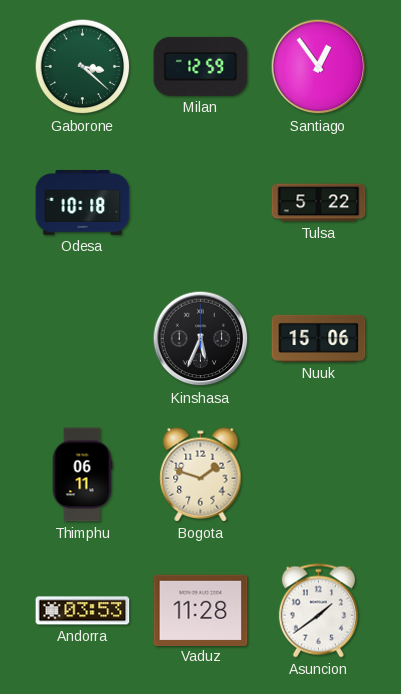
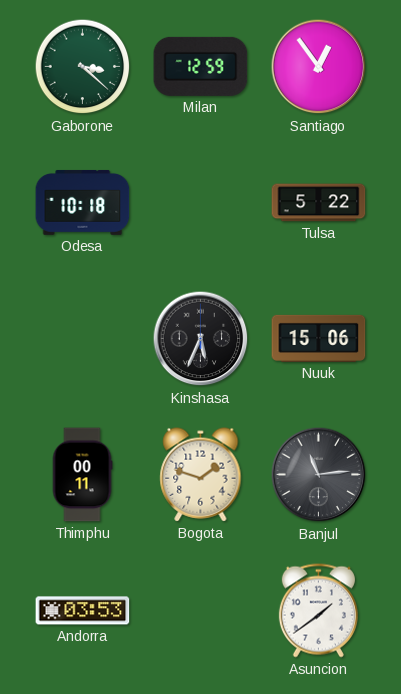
Thimphu: 06:11 -> 00:11 (82, 475)
Banjul: none -> 11:14 (319, 475)
Vaduz: 11:28 -> none (201, 610)
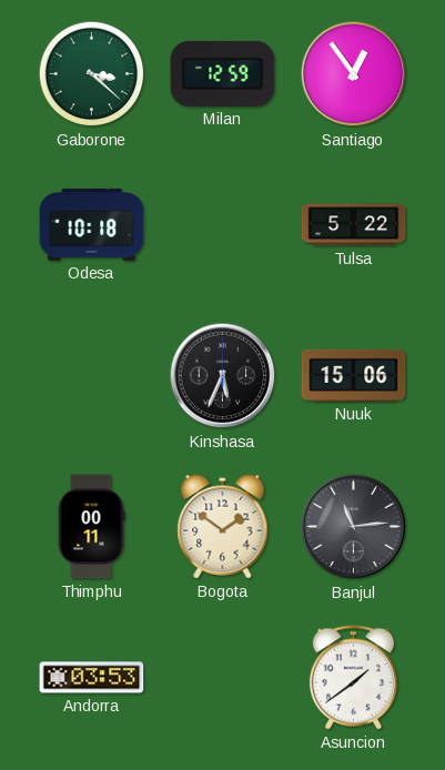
Bogota: 1:48 -> 1:51 (223, 527)
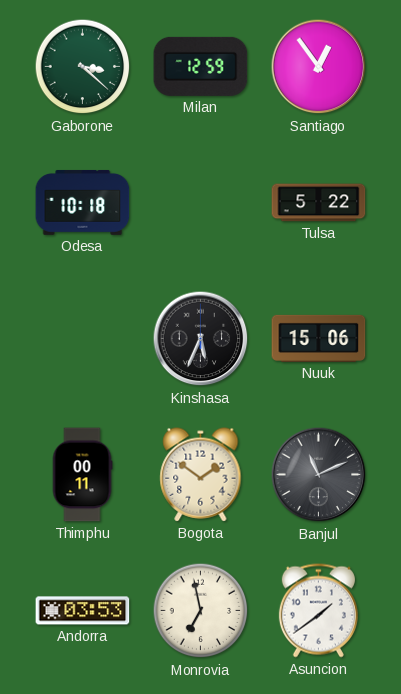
Banjul: 11:14 -> 11:11 (319, 475)
Monrovia: none -> 6:58 (201, 611)
